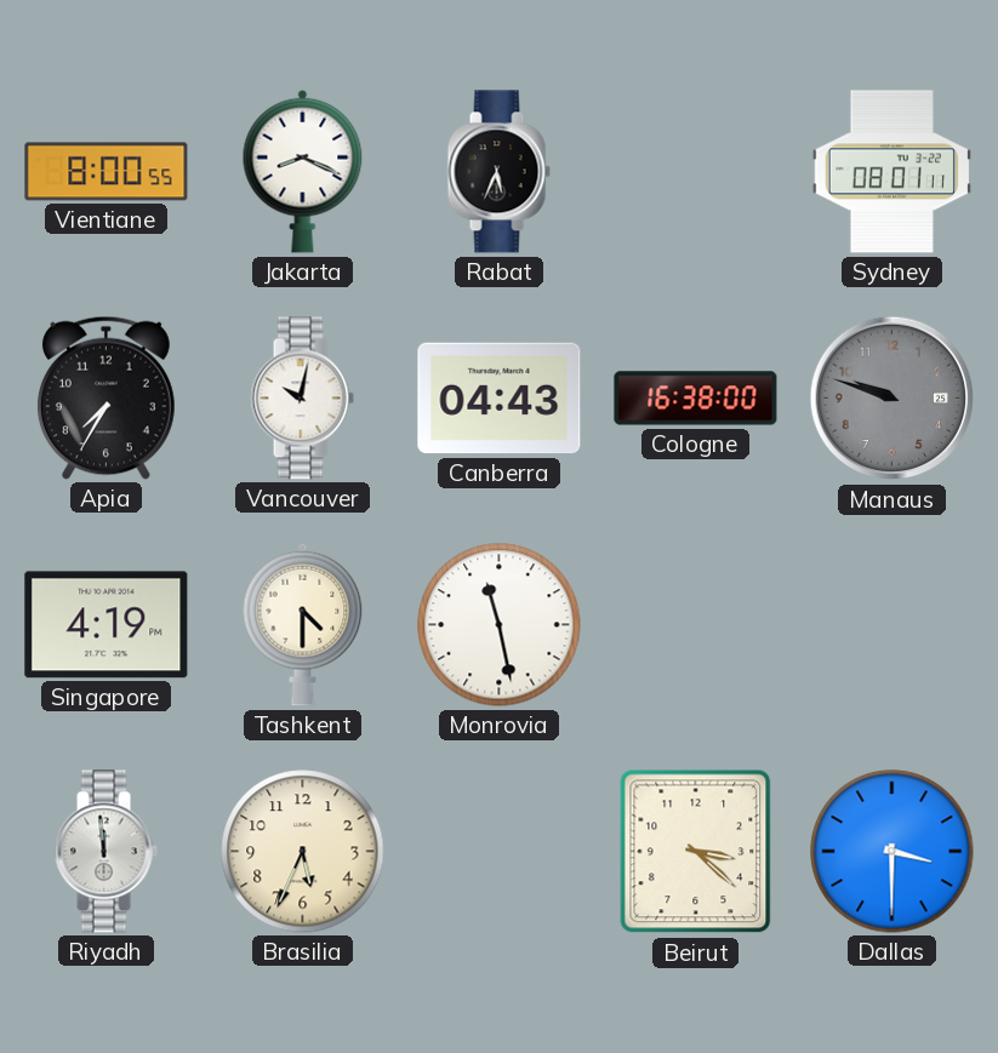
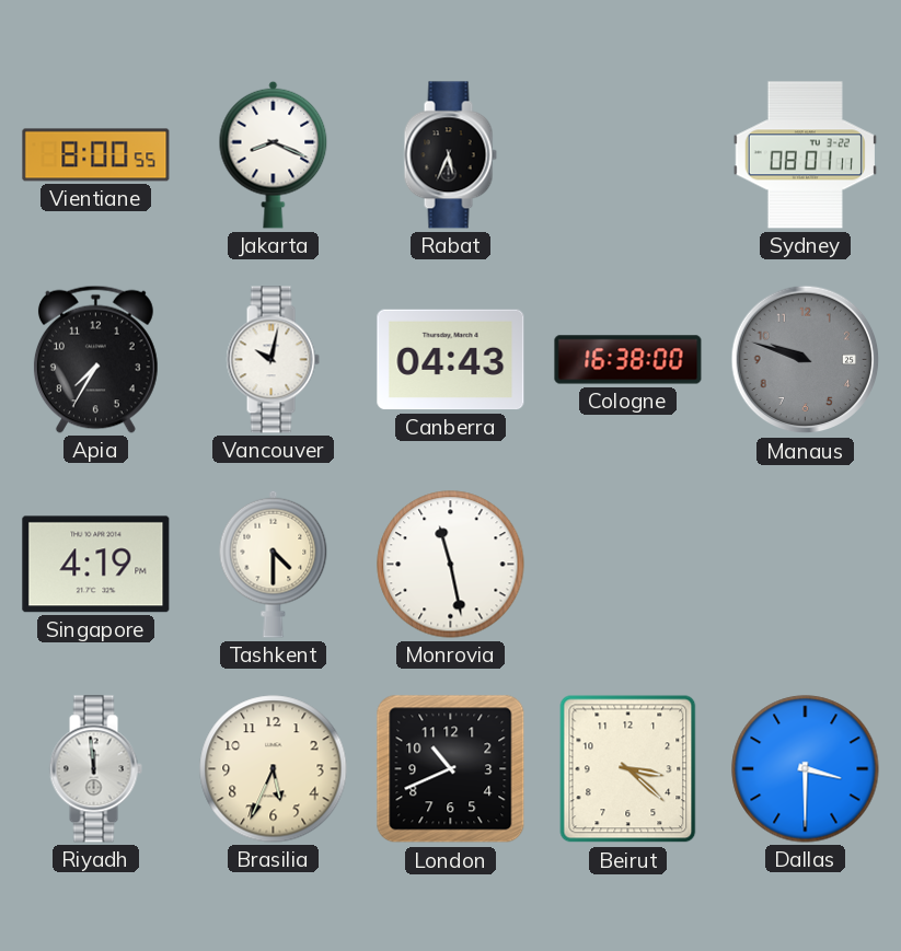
London: none -> 10:41 (451, 769)
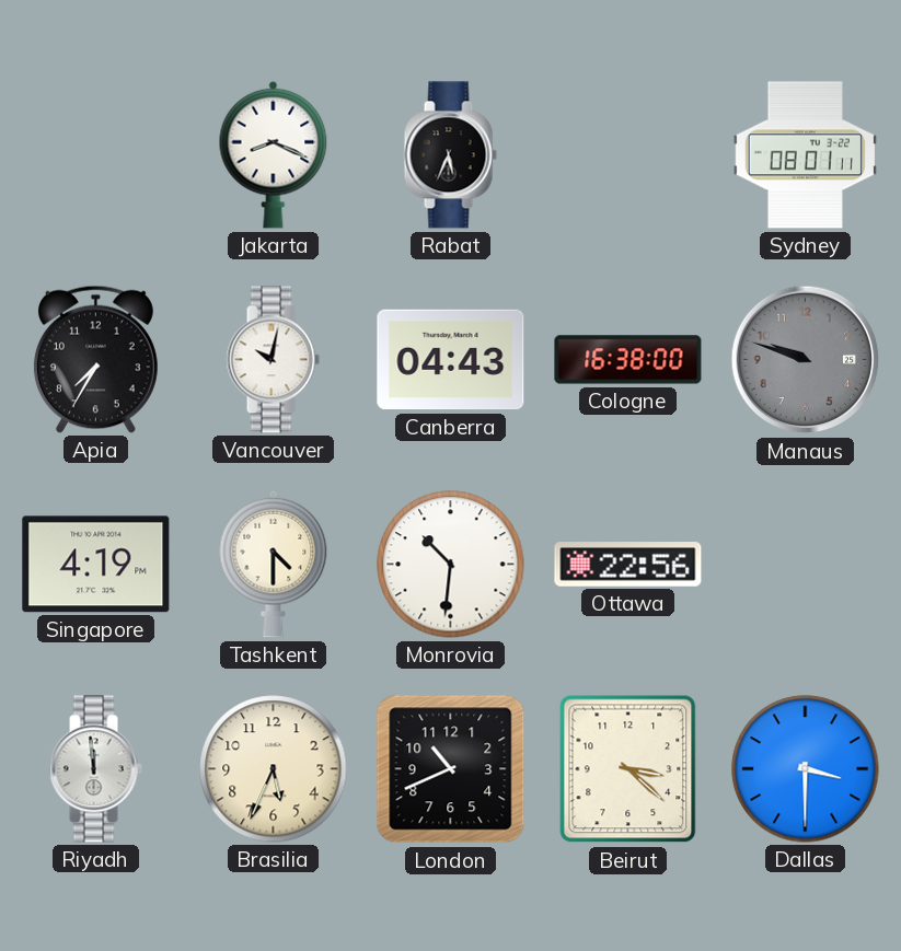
Vientiane: 8:00 -> none (96, 155)
Monrovia: 11:28 -> 10:31 (451, 565)
Ottawa: none -> 22:56 (628, 565)
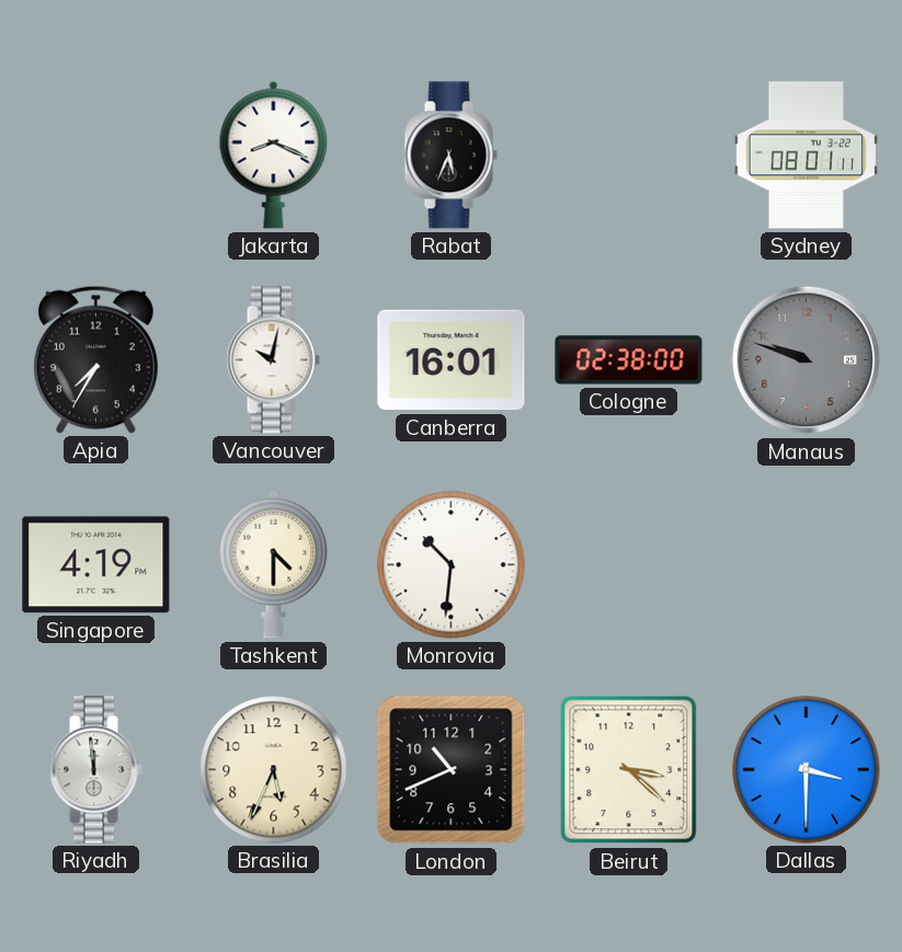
Canberra: 04:43 -> 16:01 (452, 360)
Cologne: 16:38 -> 02:38 (629, 360)
Ottawa: 22:56 -> none (628, 565)
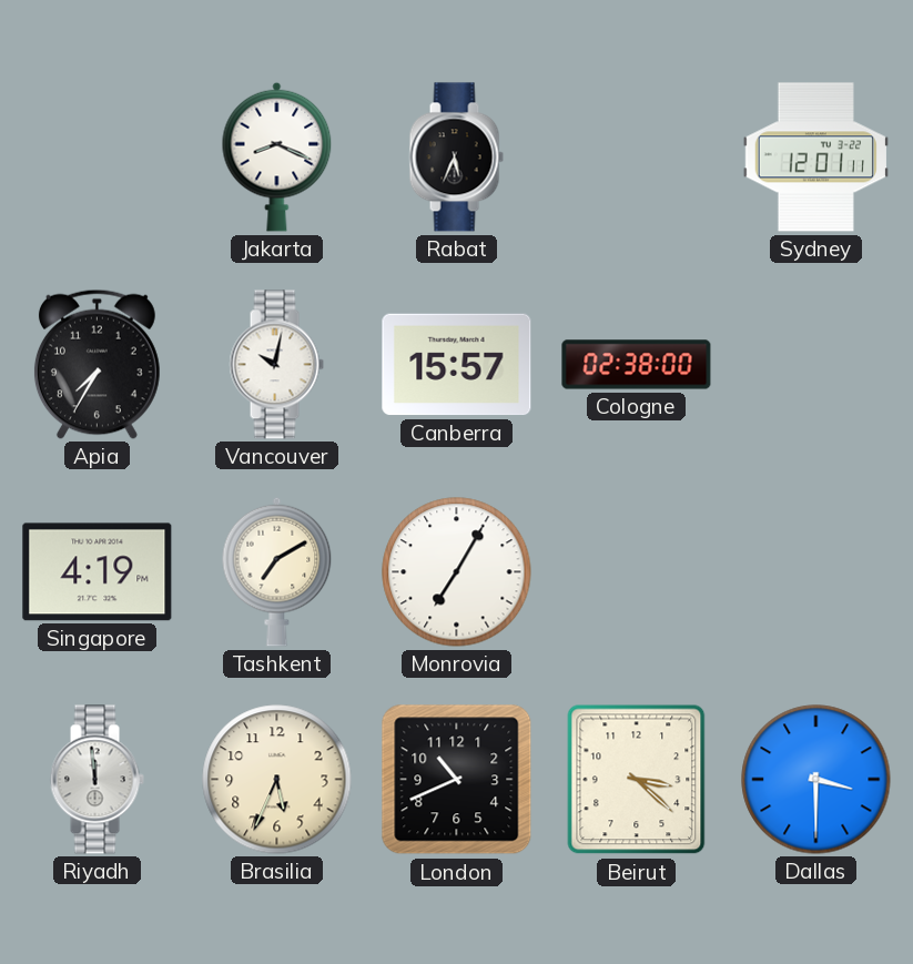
Sydney: 08:01 -> 12:01 (815, 158)
Canberra: 16:01 -> 15:57 (457, 365)
Manaus: 9:48 -> none (807, 360)
Tashkent: 4:30 -> 7:10 (277, 571)
Monrovia: 10:31 -> 7:05 (457, 572)
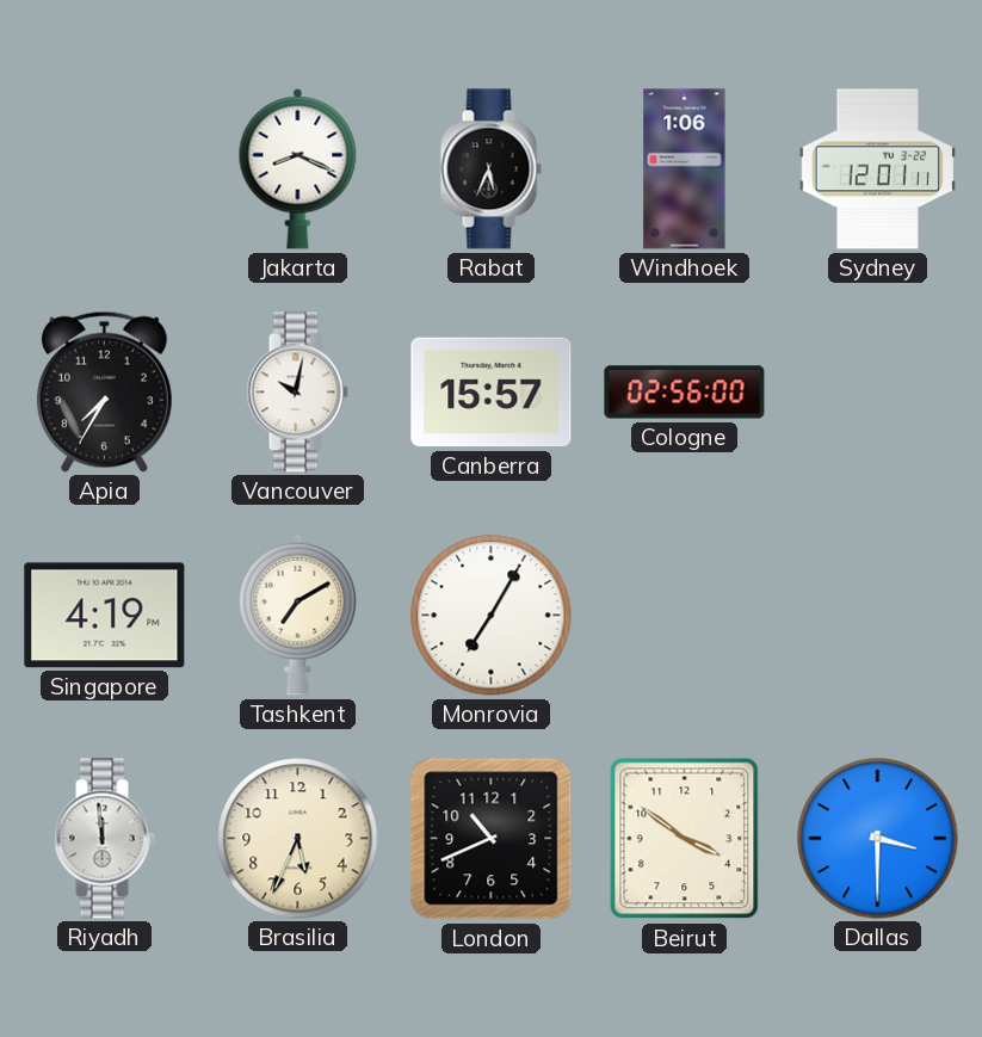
Windhoek: none -> 1:06 (685, 169)
Cologne: 02:38 -> 02:56 (685, 393)
Beirut: 3:22 -> 3:51 (685, 839)
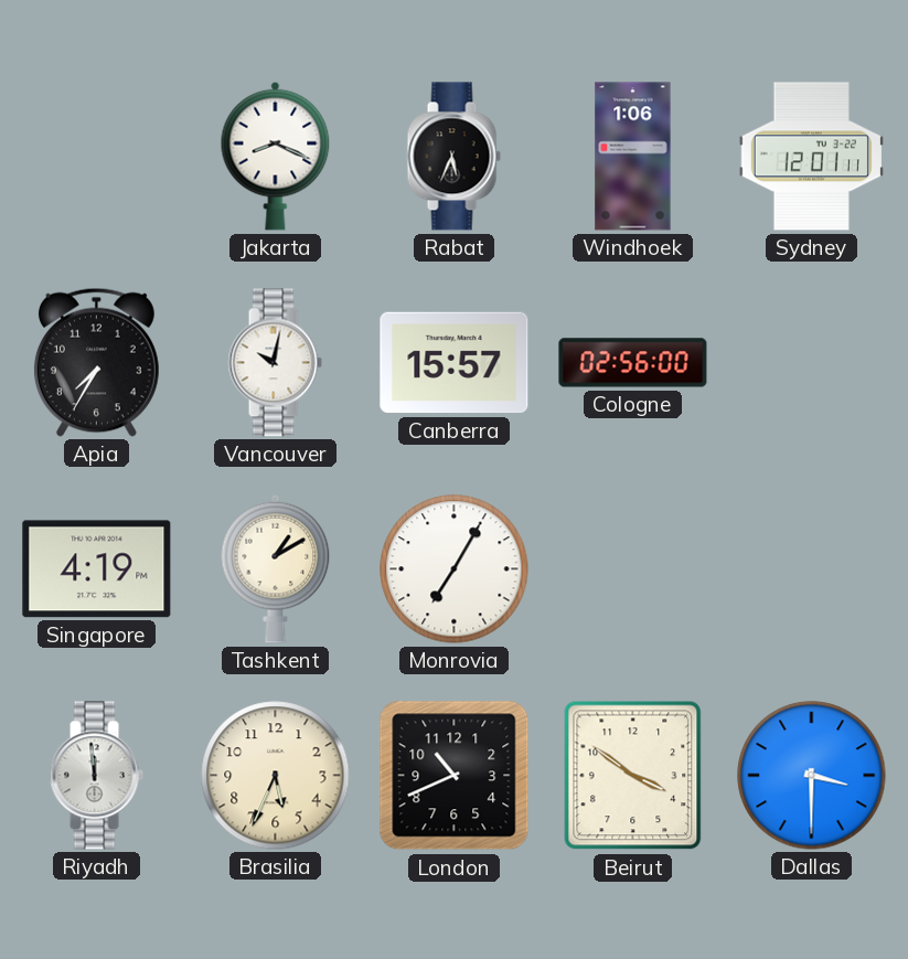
Tashkent: 7:10 -> 1:10 (276, 568)
